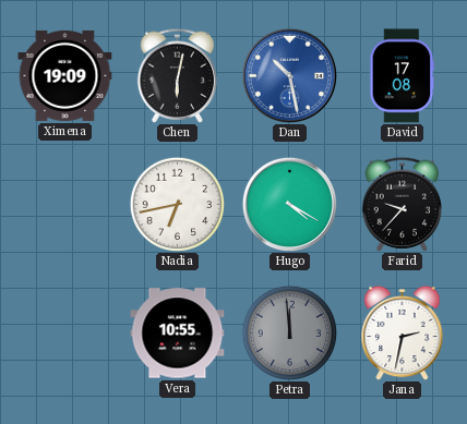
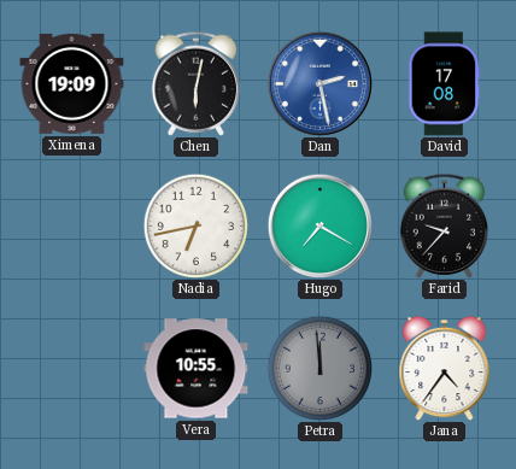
Dan: 10:28 -> 2:28 (319, 83)
Hugo: 4:20 -> 7:20 (319, 225)
Jana: 2:32 -> 4:36 (445, 368)
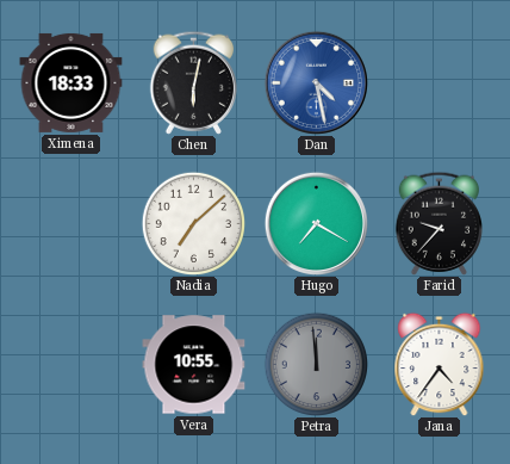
Ximena: 19:09 -> 18:33 (71, 82)
Dan: 2:28 -> 4:28 (316, 82)
David: 17:08 -> none (445, 84)
Nadia: 6:43 -> 7:08 (193, 223)
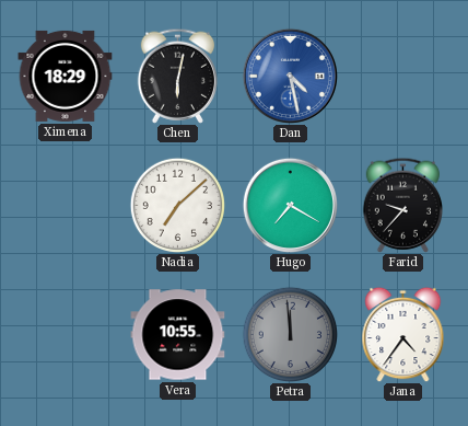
Ximena: 18:33 -> 18:29 (66, 76)
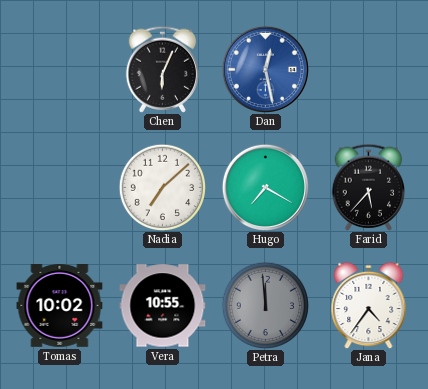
Ximena: 18:29 -> none (66, 76)
Chen: 6:02 -> 6:04 (162, 69)
Dan: 4:28 -> 12:28 (265, 69)
Farid: 9:37 -> 5:37 (368, 187)
Tomas: none -> 10:02 (60, 306)
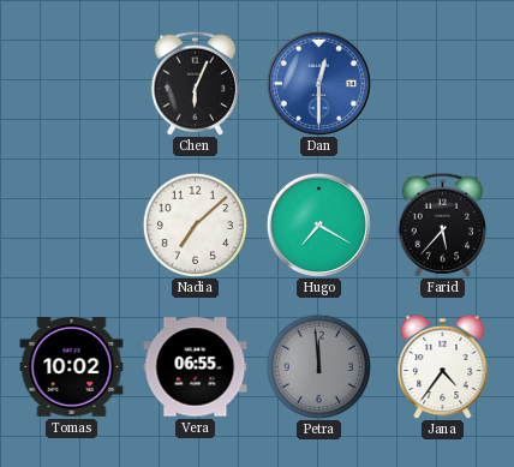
Dan: 12:28 -> 12:30 (318, 83)
Vera: 10:55 -> 06:55 (196, 367)
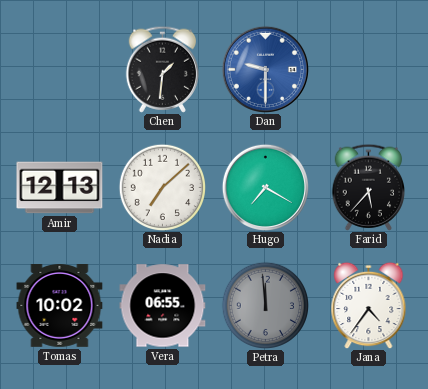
Chen: 6:04 -> 1:31 (162, 69)
Dan: 12:30 -> 9:30 (265, 69)
Amir: none -> 12:13 (60, 188)
